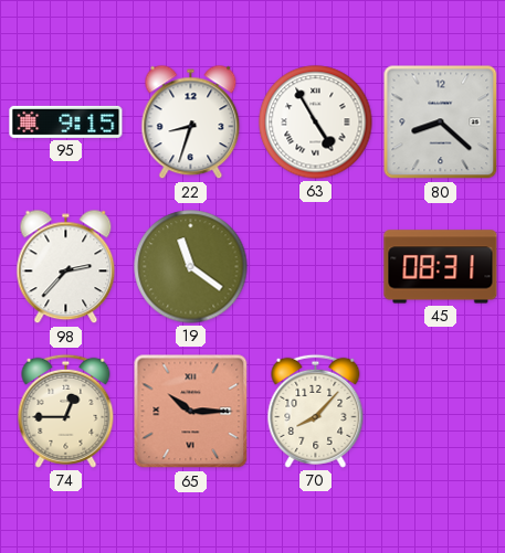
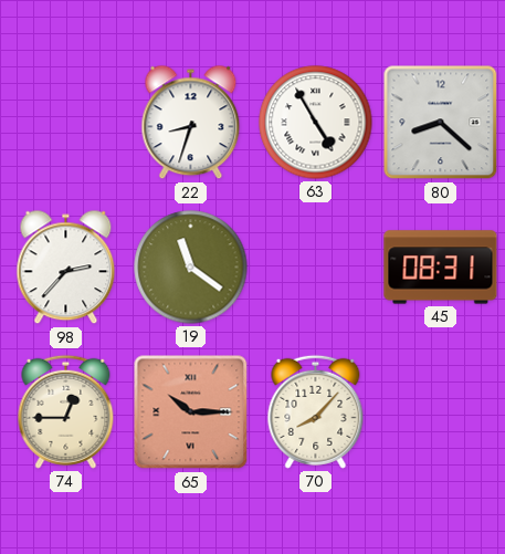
95: 9:15 -> none (66, 121)
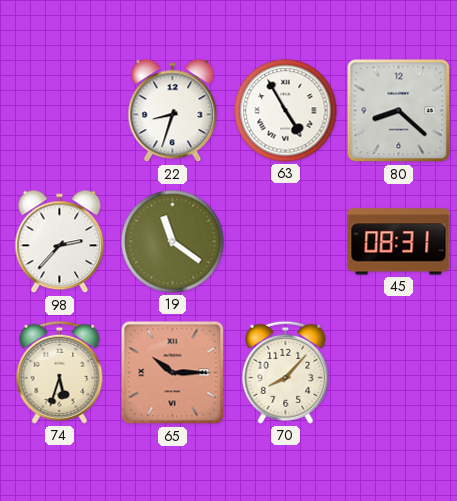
74: 12:45 -> 5:33 (60, 372)
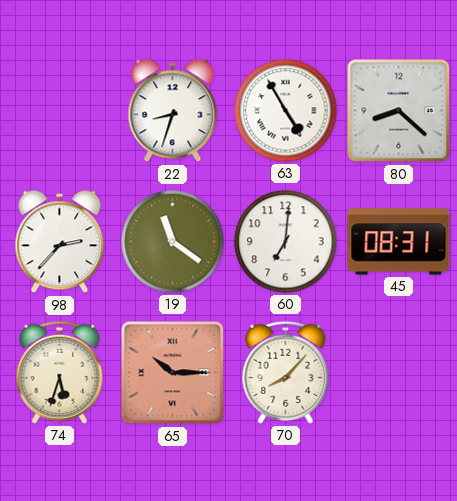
60: none -> 7:01 (286, 242)
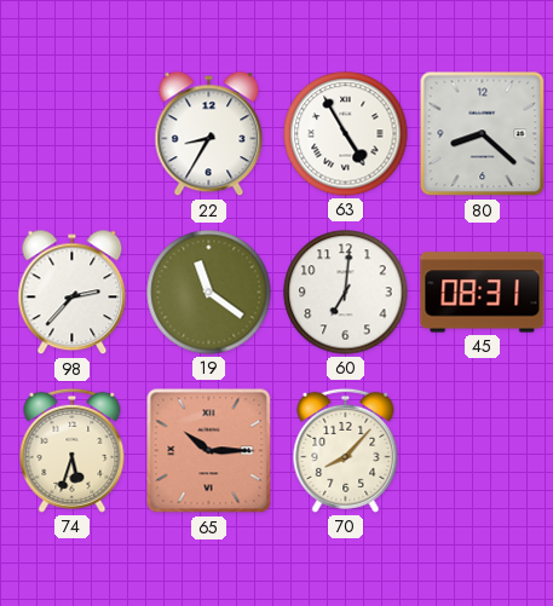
22: 8:33 -> 8:35 (209, 134)
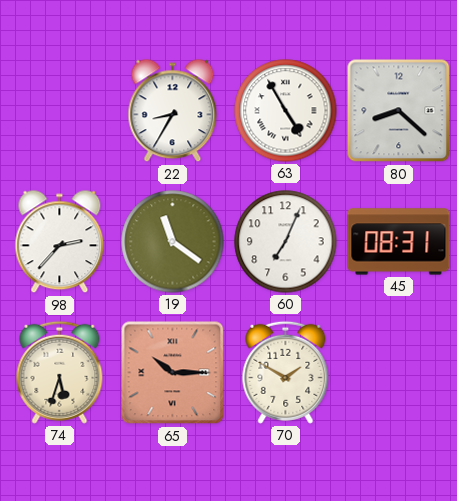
60: 7:01 -> 7:04 (286, 242)
70: 8:07 -> 1:50 (286, 372)
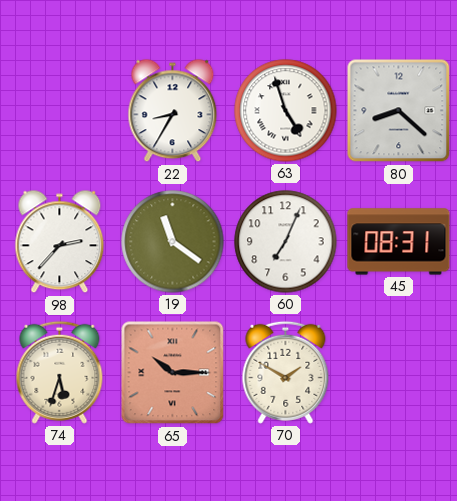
63: 4:55 -> 4:57 (286, 111)
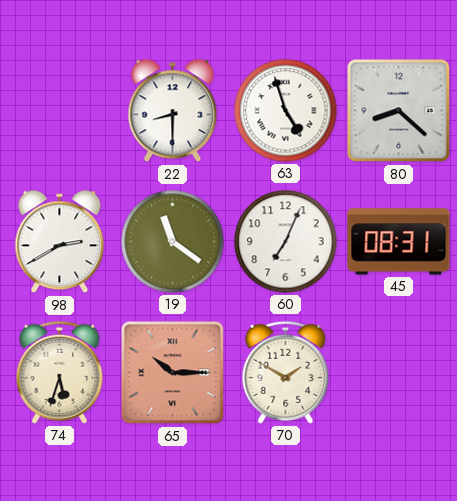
22: 8:35 -> 8:30 (173, 111)
98: 2:37 -> 2:40 (60, 242)
